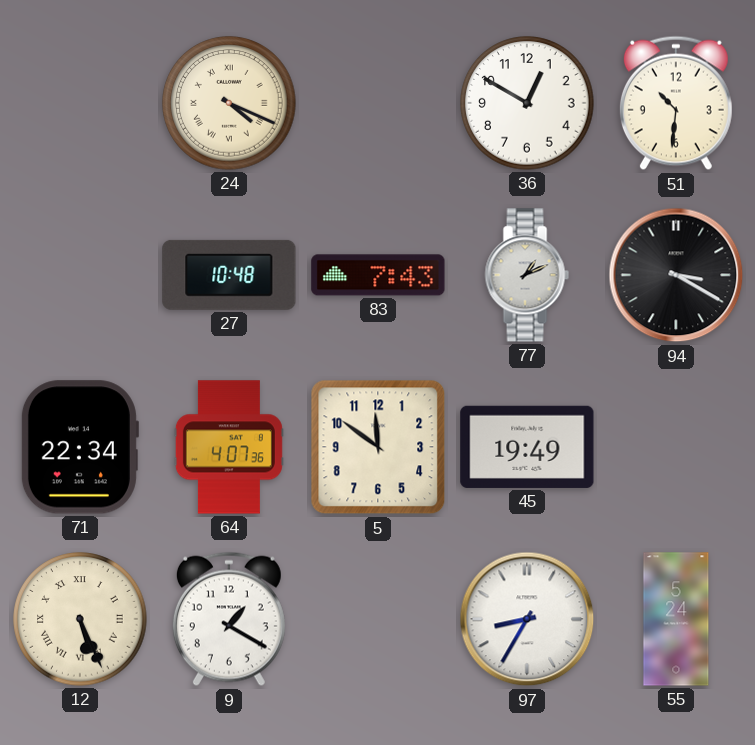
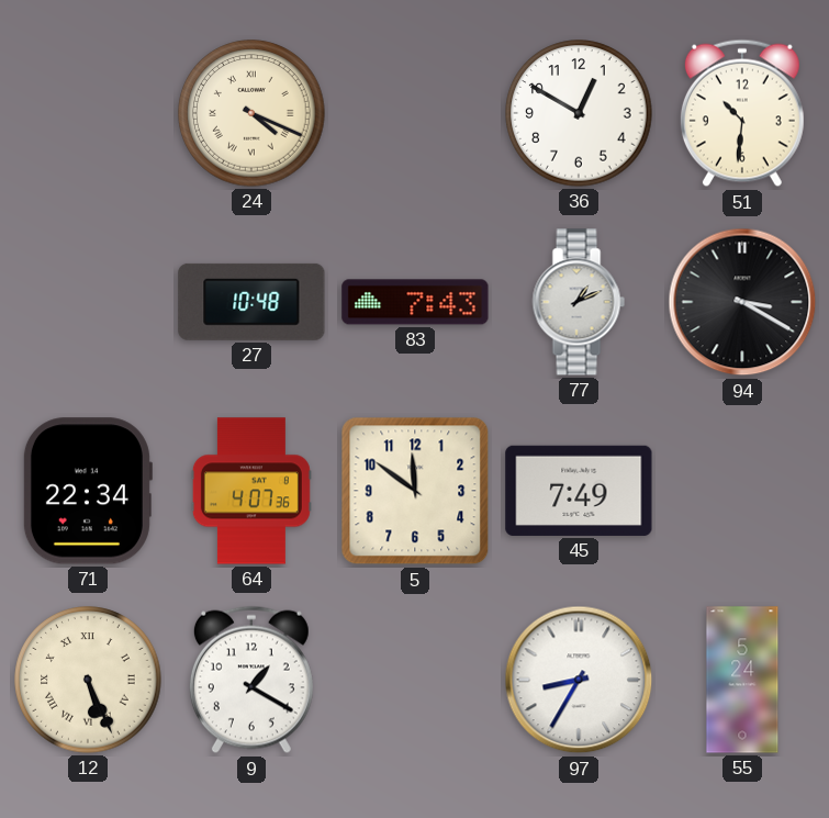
45: 19:49 -> 7:49 (579, 491)
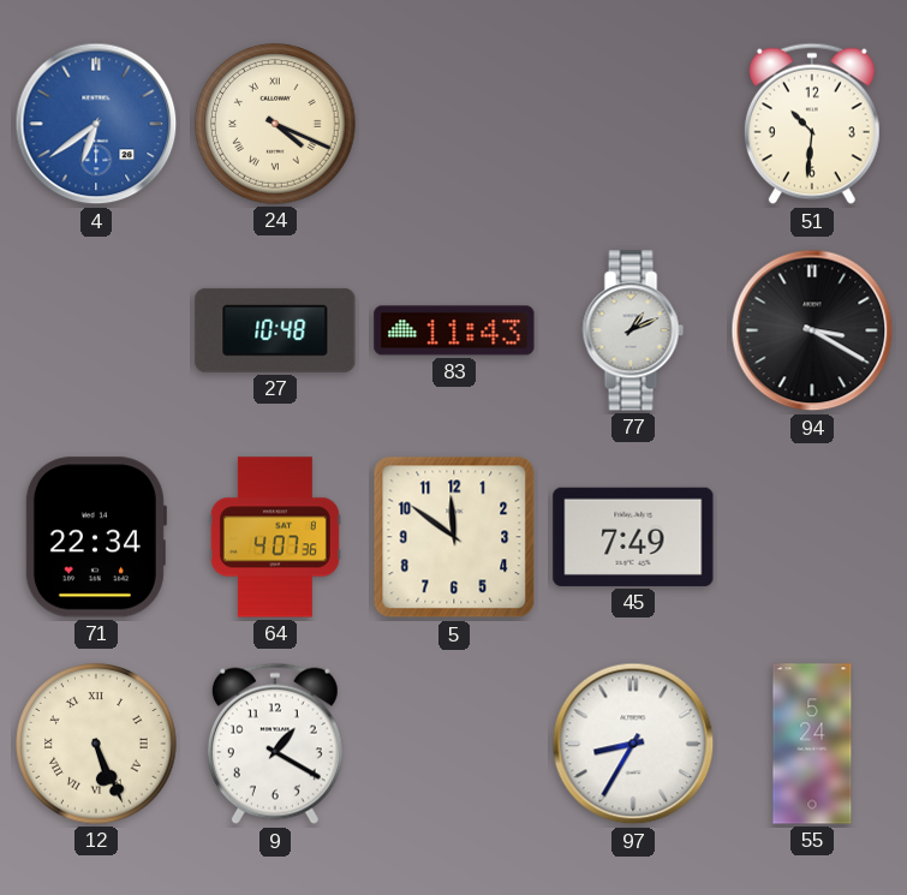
4: none -> 6:39 (96, 124)
36: 12:50 -> none (579, 113)
83: 7:43 -> 11:43 (454, 330)
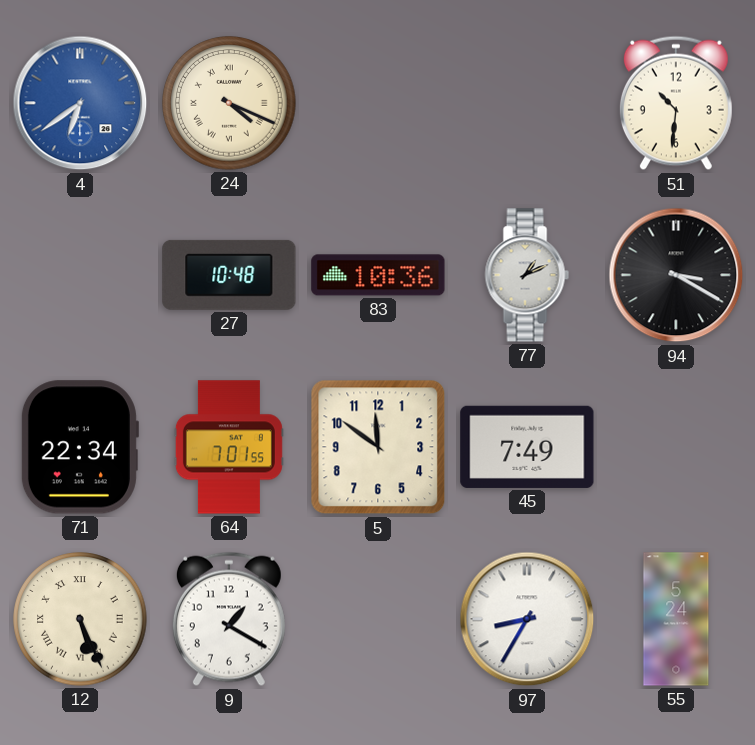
83: 11:43 -> 10:36 (378, 275)
64: 4:07 -> 7:01 (229, 447)
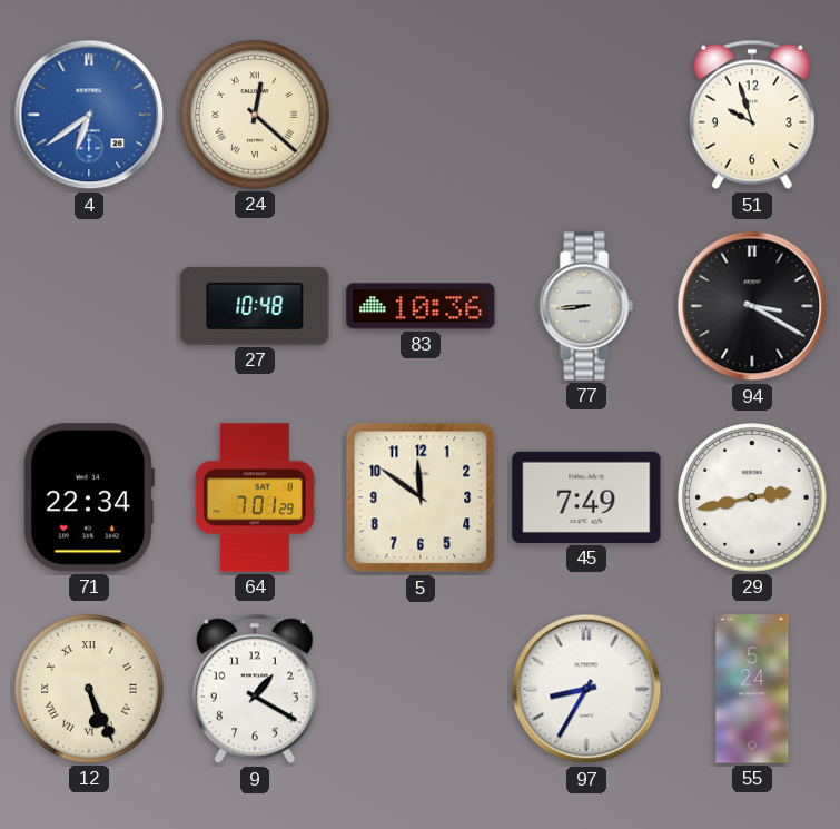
24: 4:19 -> 12:22 (255, 115)
51: 10:31 -> 9:57 (752, 115)
77: 1:11 -> 8:44 (586, 306)
64: 7:01:55 -> 7:01:29 (255, 497)
29: none -> 2:43 (752, 497)
